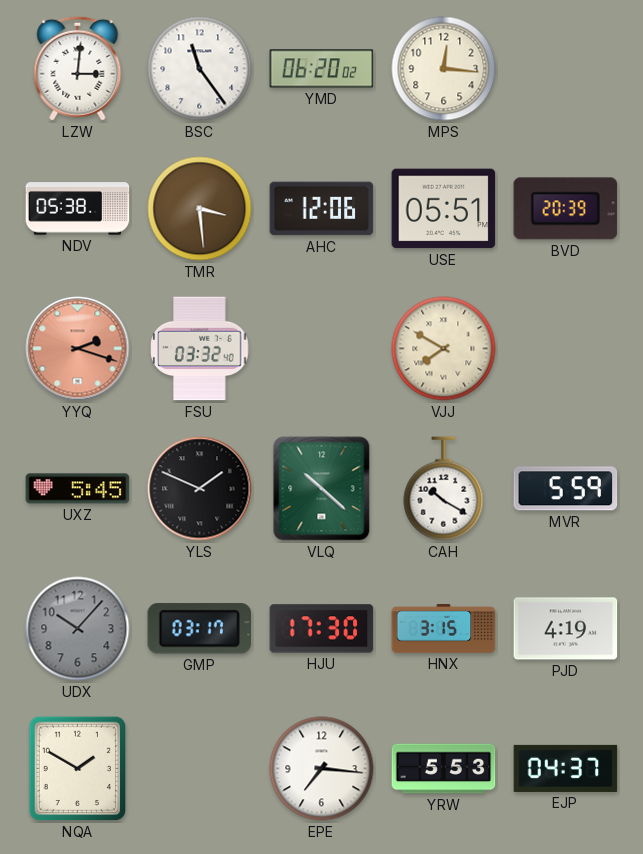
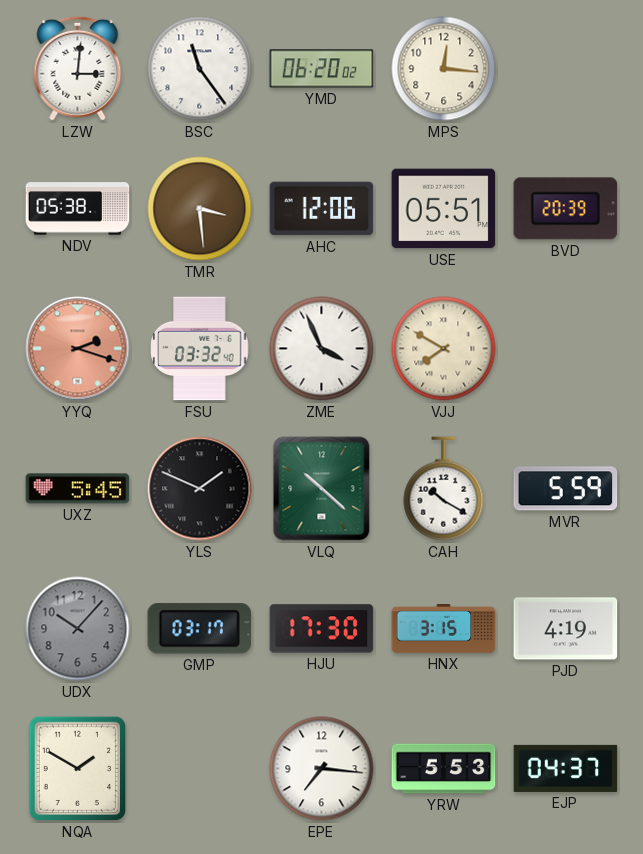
ZME: none -> 3:56 (322, 349)
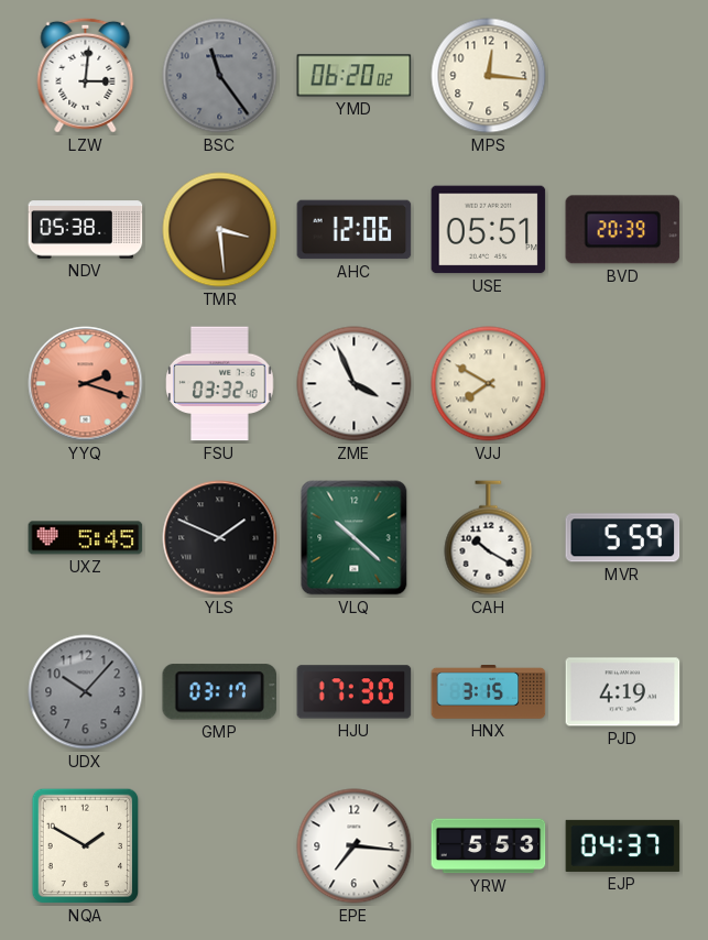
BSC dial: white -> grey (220, 76)
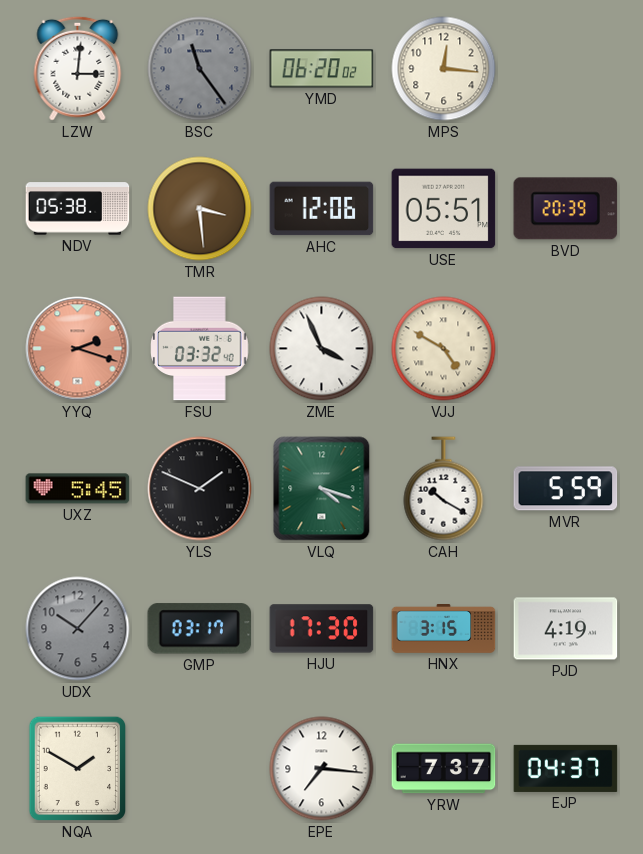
VJJ: 7:50 -> 4:50 (444, 349)
VLQ: 10:22 -> 4:18 (322, 489)
YRW: 5:53 -> 7:37 (444, 769)
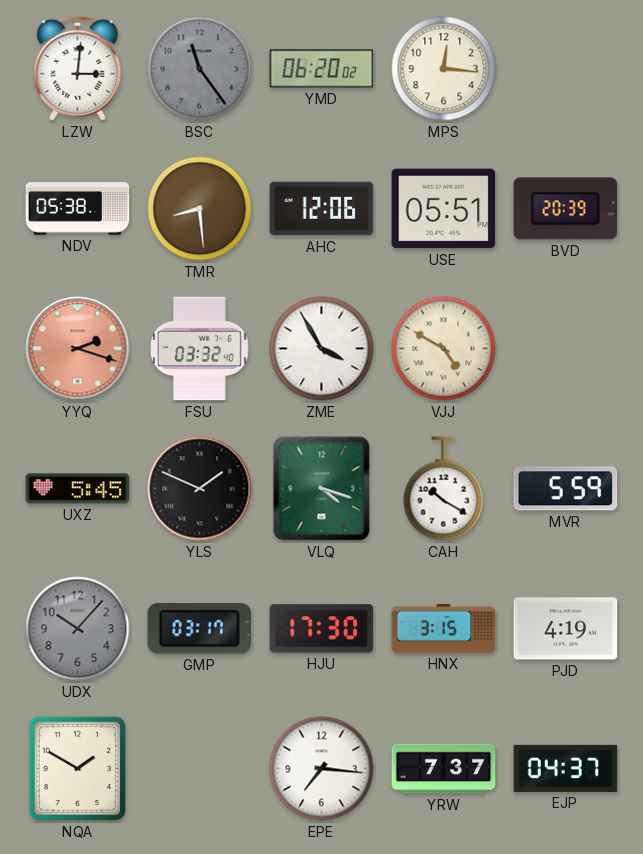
TMR: 3:29 -> 8:29 (200, 209)
ZME: 3:56 -> 3:55 (322, 349)
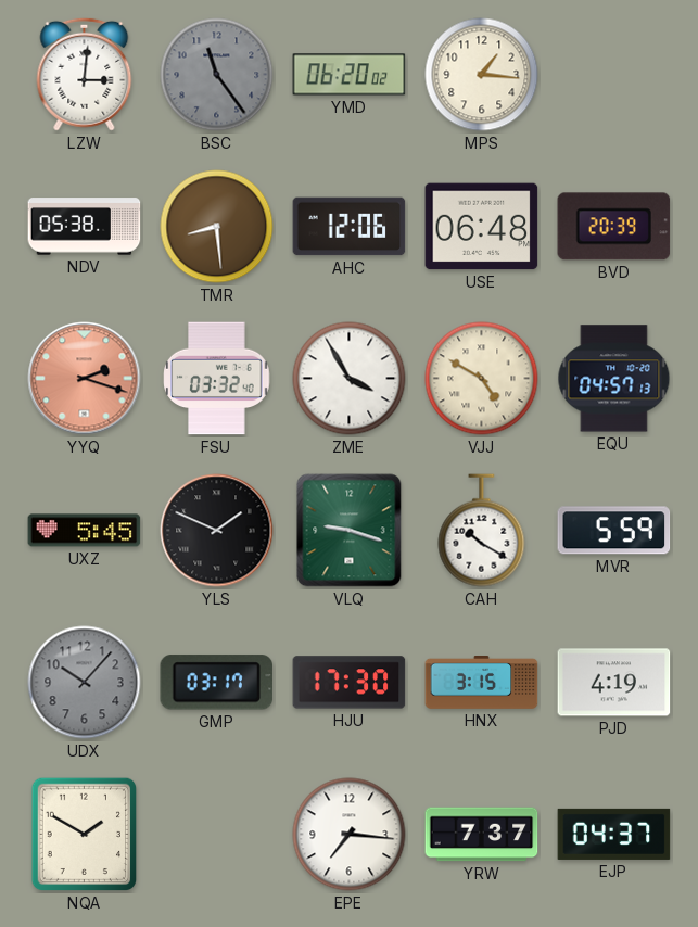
MPS: 12:16 -> 1:16 (482, 75)
USE: 05:51 -> 06:48 (482, 227)
EQU: none -> 04:57 (614, 379)
VLQ: 4:18 -> 9:18 (350, 531)
